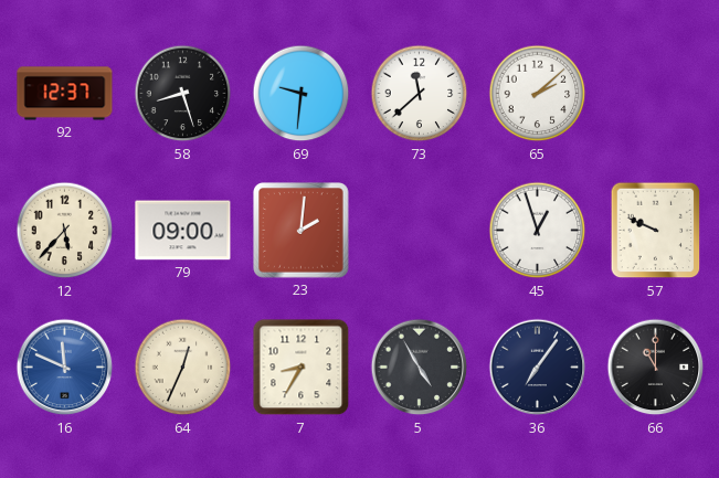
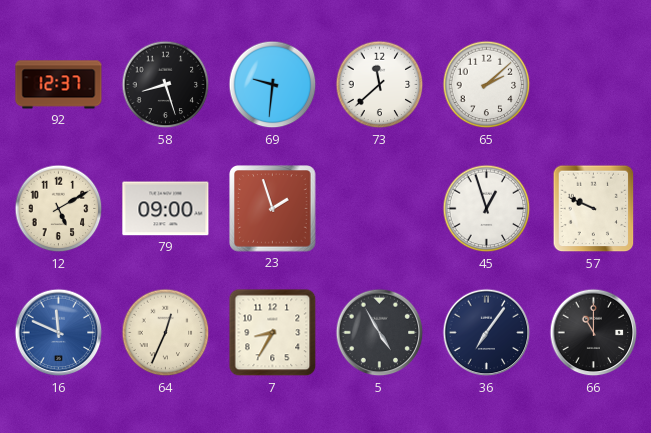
12: 5:37 -> 5:10 (59, 209)
23: 2:01 -> 1:57 (273, 209)
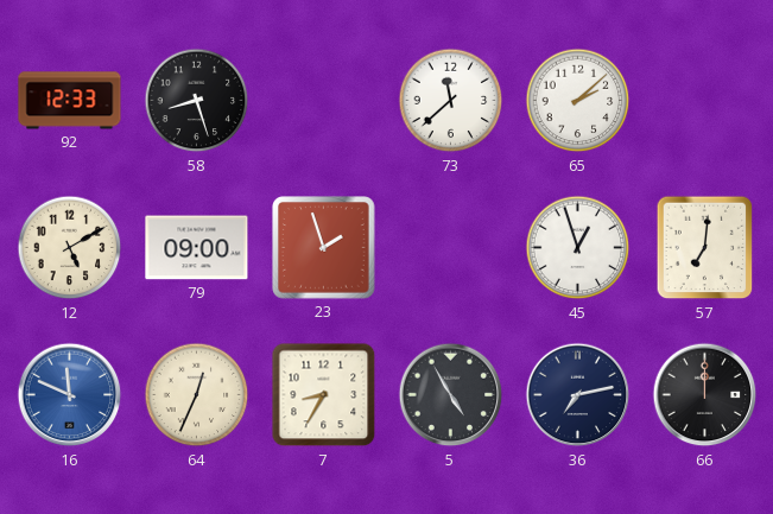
92: 12:37 -> 12:33 (70, 101)
69: 9:31 -> none (273, 85)
57: 9:49 -> 7:01 (705, 248)
36: 7:06 -> 7:13 (578, 395)
66: 11:00 -> 12:00 (705, 395)
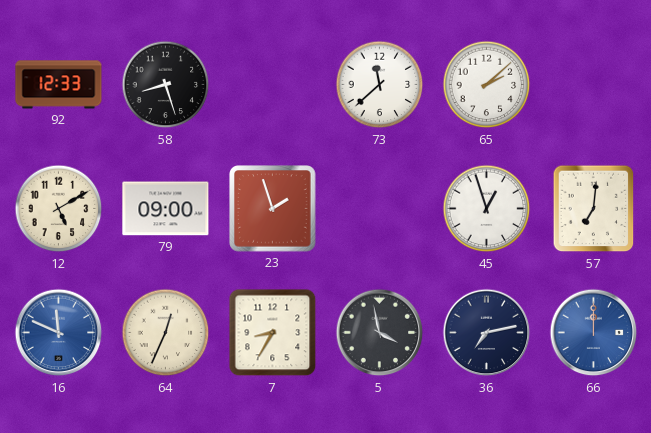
5: 4:55 -> 3:58 (380, 333)
66 dial: black -> blue (594, 333)
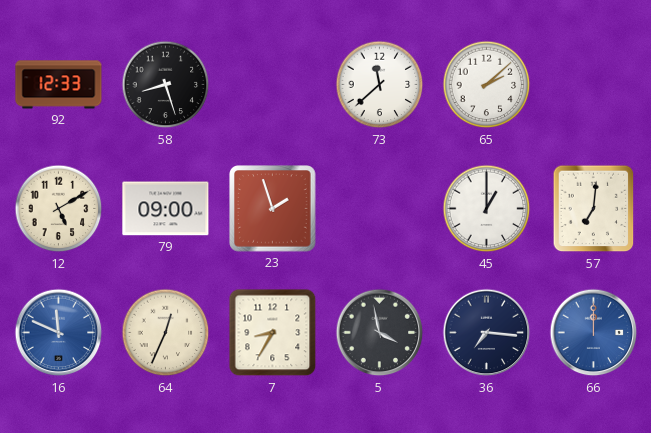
45: 12:57 -> 1:00 (487, 209)
36: 7:13 -> 7:16 (487, 333)
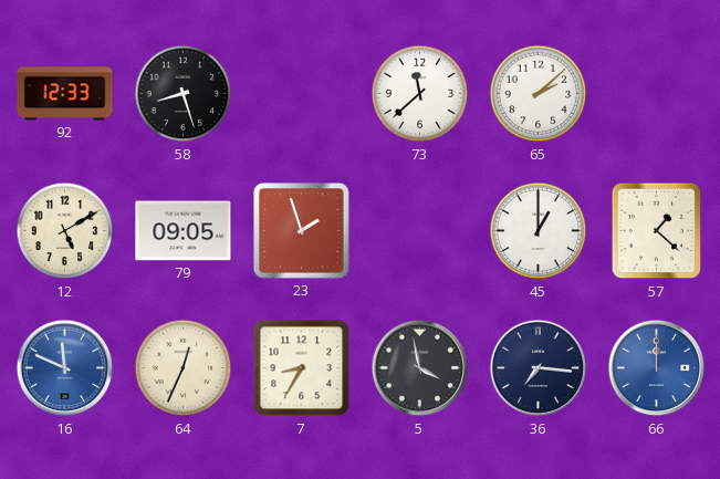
79: 09:00 -> 09:05 (184, 231)
57: 7:01 -> 1:22 (657, 231)
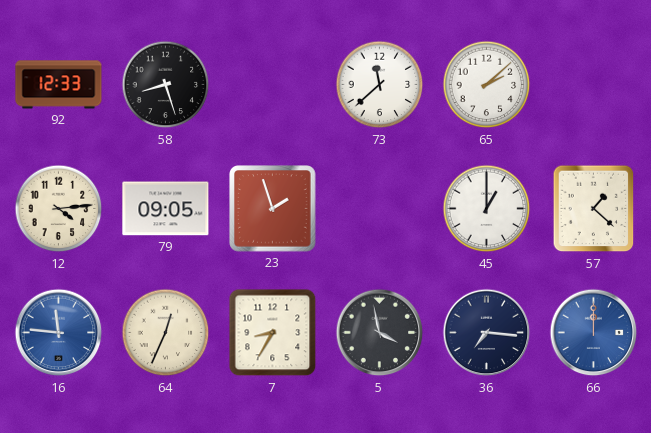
12: 5:10 -> 4:14 (59, 209)
16: 11:49 -> 11:46 (59, 333)
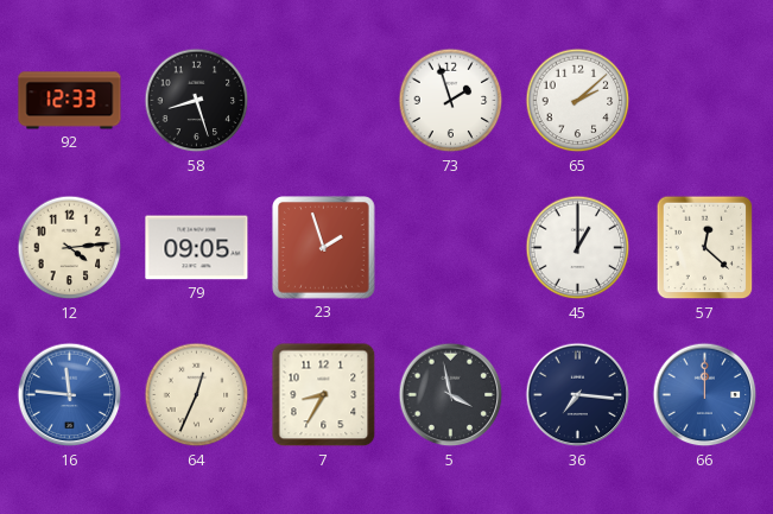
73: 11:38 -> 1:57 (451, 101)
57: 1:22 -> 12:22 (705, 248)
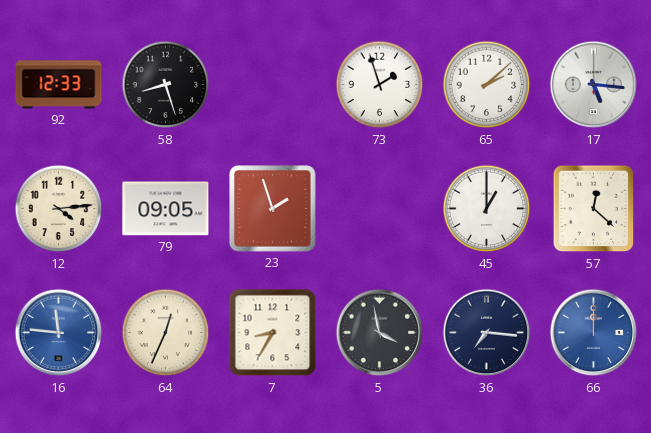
17: none -> 5:16 (594, 85)
